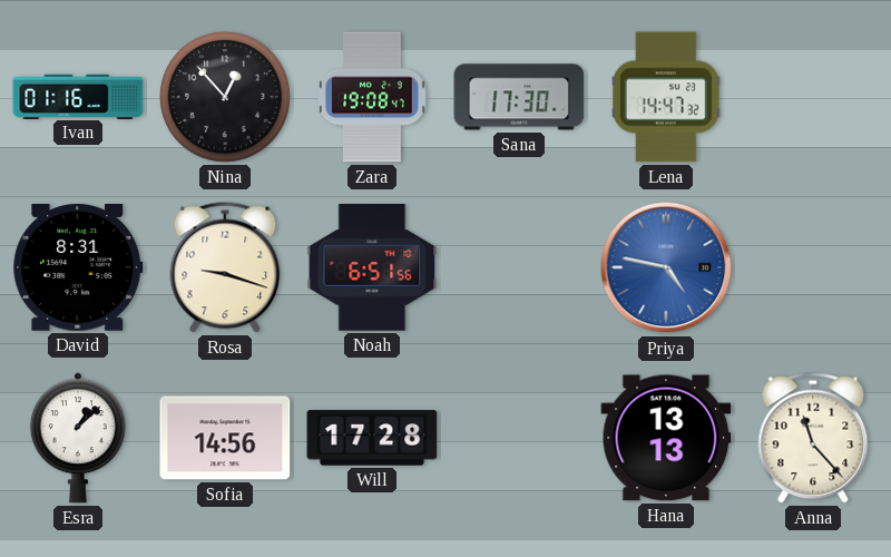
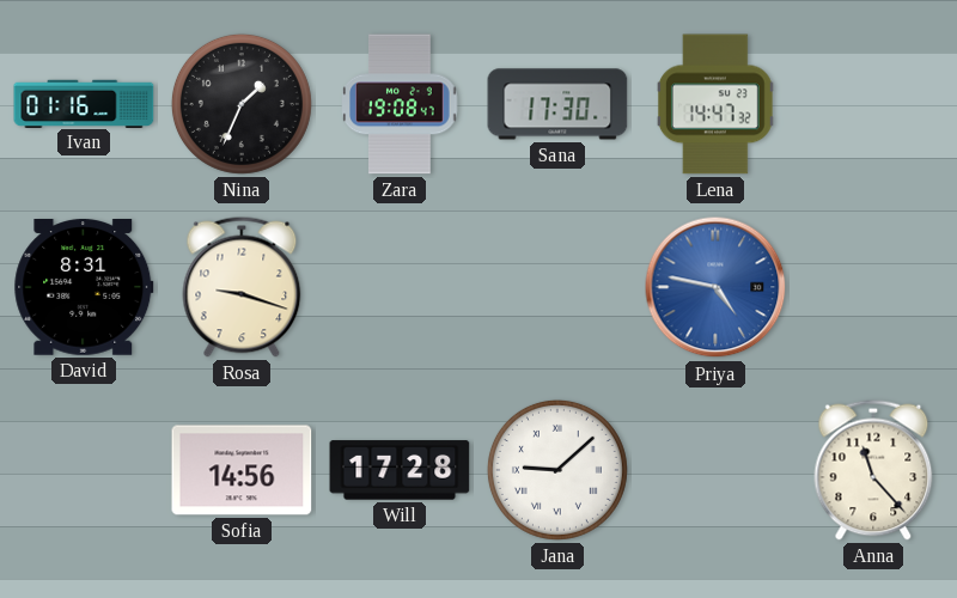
Nina: 12:53 -> 1:34 (242, 104)
Noah: 6:51 -> none (372, 268)
Esra: 1:08 -> none (78, 438)
Jana: none -> 9:08 (557, 470)
Hana: 13:13 -> none (666, 438)
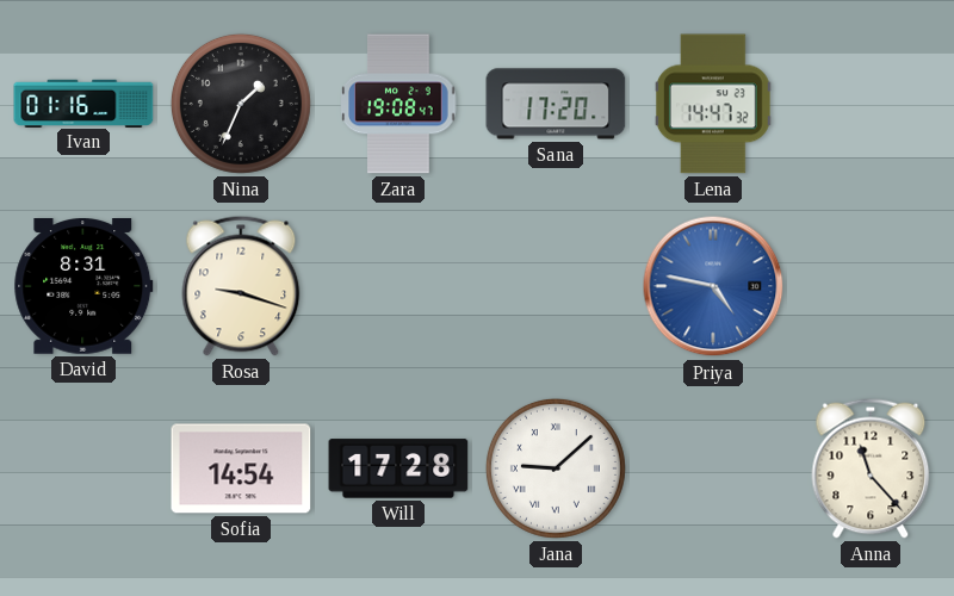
Sana: 17:30 -> 17:20 (556, 104)
Sofia: 14:56 -> 14:54 (241, 468)
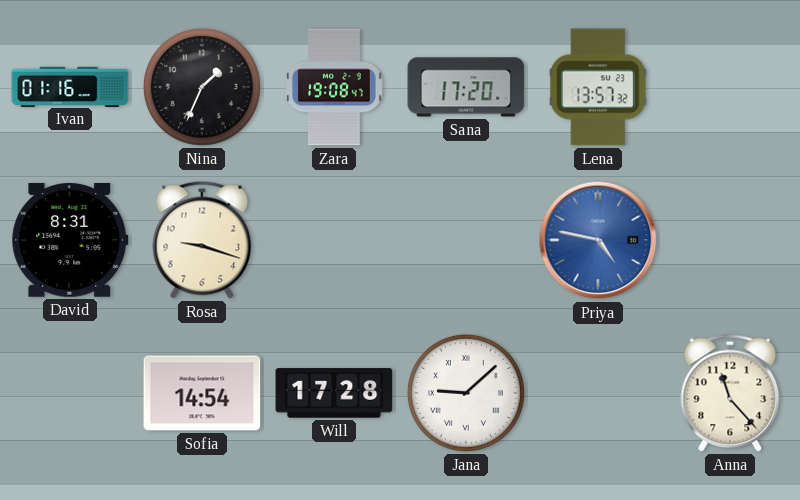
Lena: 14:47 -> 13:57 (598, 87)
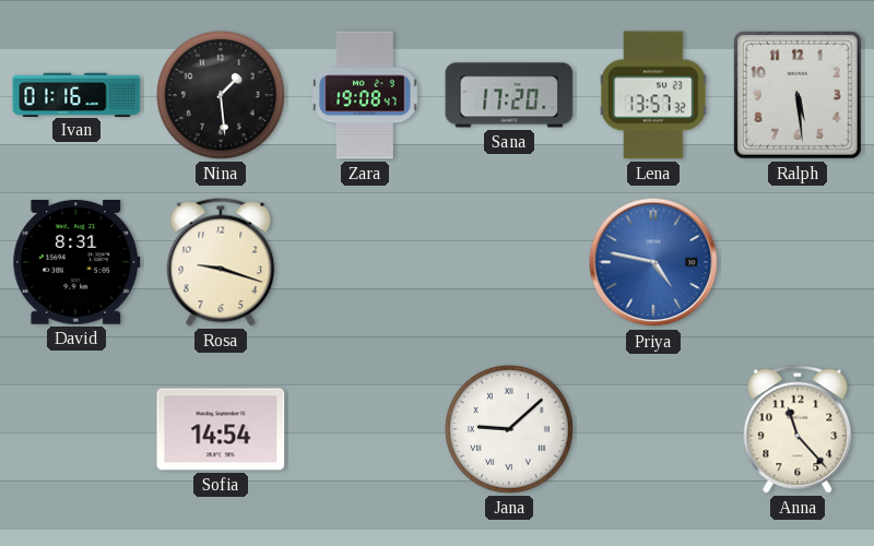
Nina: 1:34 -> 1:29 (221, 95)
Ralph: none -> 5:29 (798, 95)
Will: 17:28 -> none (334, 393)
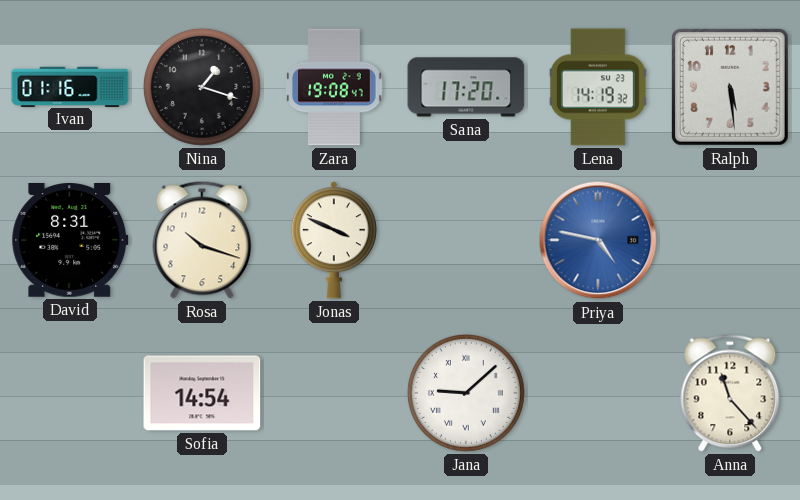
Nina: 1:29 -> 1:18 (202, 87)
Lena: 13:57 -> 14:19 (598, 87)
Rosa: 9:18 -> 10:18 (202, 240)
Jonas: none -> 3:49 (334, 240)
